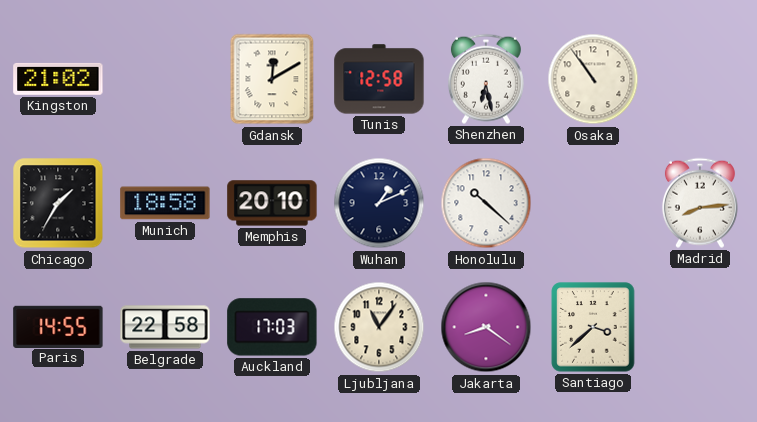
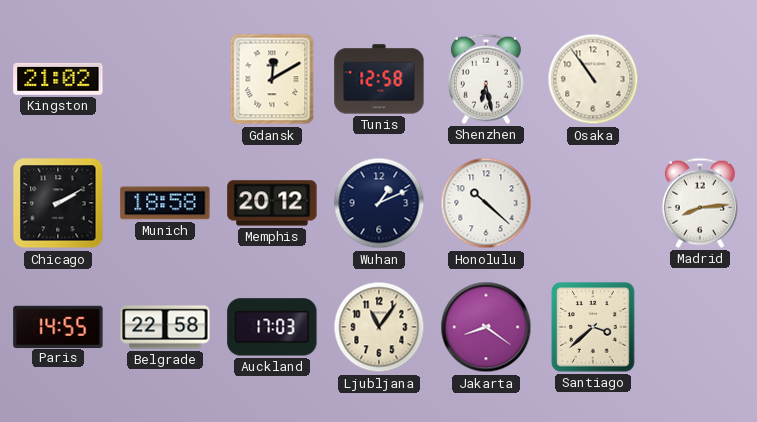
Chicago: 1:35 -> 2:10 (58, 203)
Memphis: 20:10 -> 20:12 (272, 203)
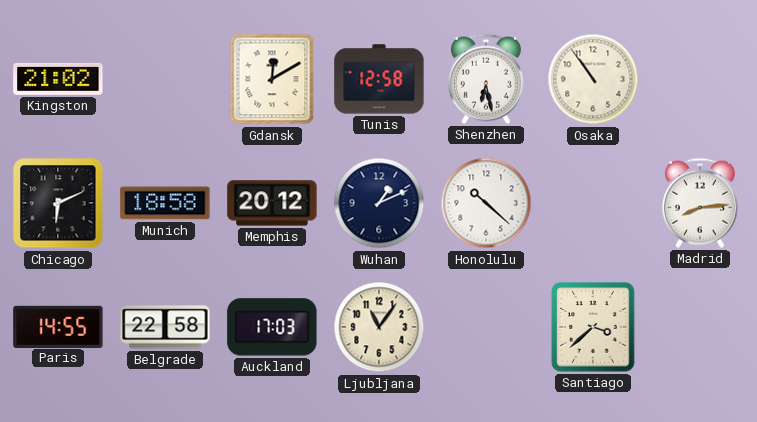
Chicago: 2:10 -> 6:11 (58, 203)
Jakarta: 8:21 -> none (486, 327)
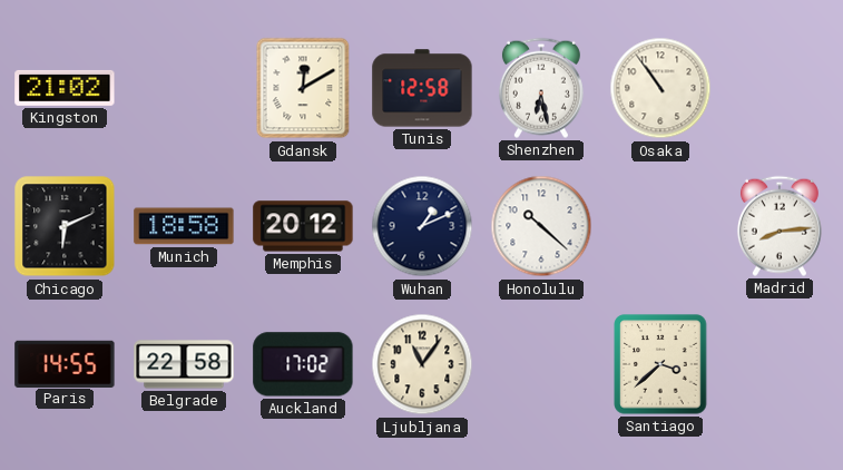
Auckland: 17:03 -> 17:02 (303, 364)
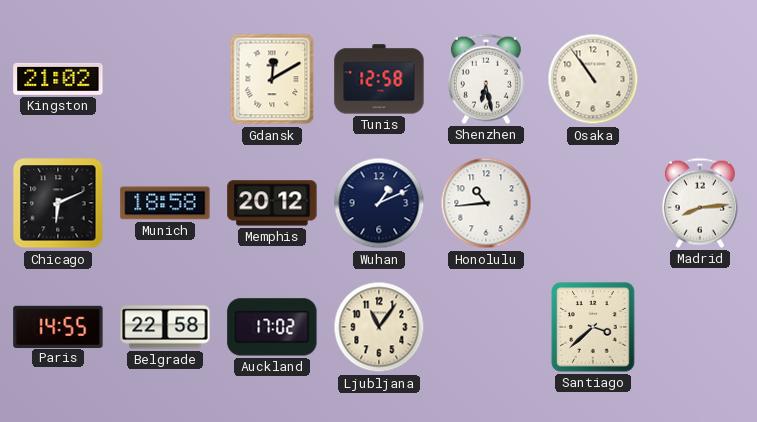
Honolulu: 10:22 -> 10:44 (486, 203)
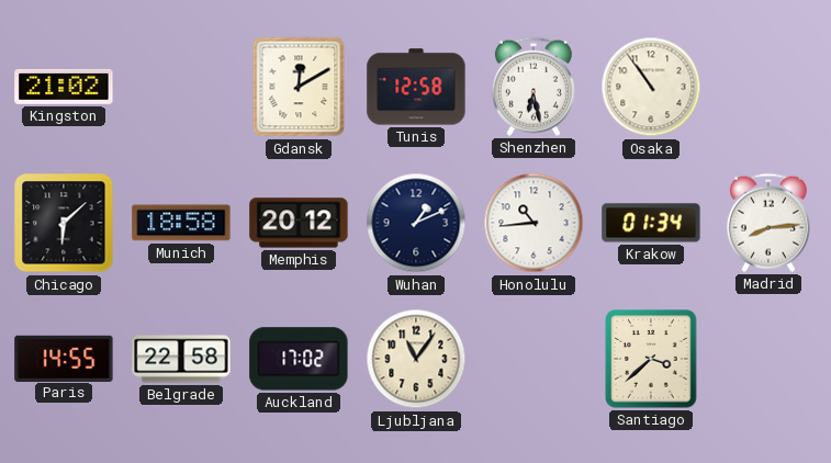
Chicago: 6:11 -> 6:08 (64, 223)
Krakow: none -> 01:34 (651, 223)
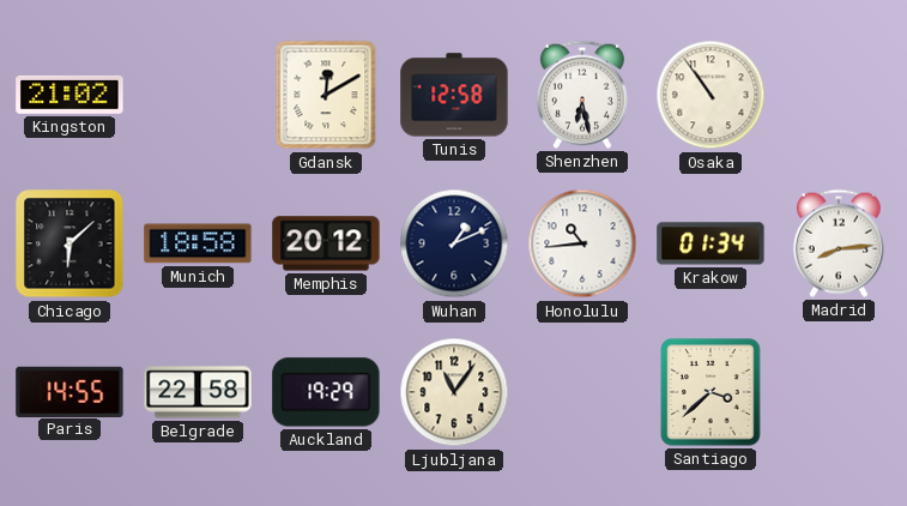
Auckland: 17:02 -> 19:29 (326, 392)
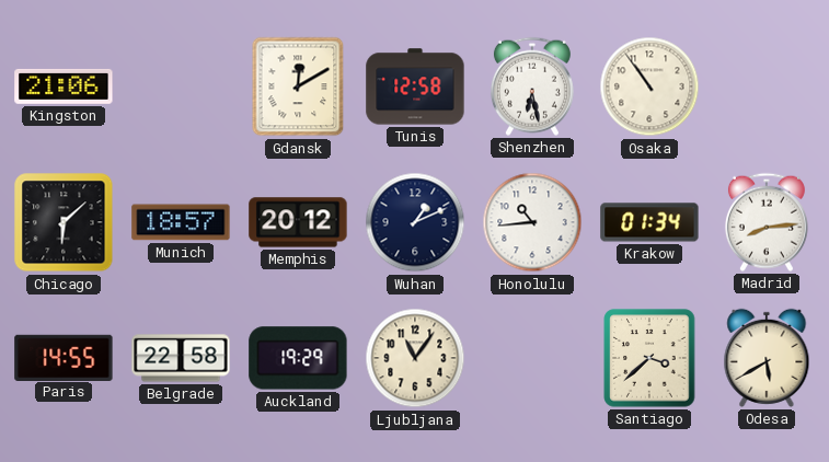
Kingston: 21:02 -> 21:06 (64, 86)
Munich: 18:58 -> 18:57 (181, 222)
Odesa: none -> 5:40 (767, 358)
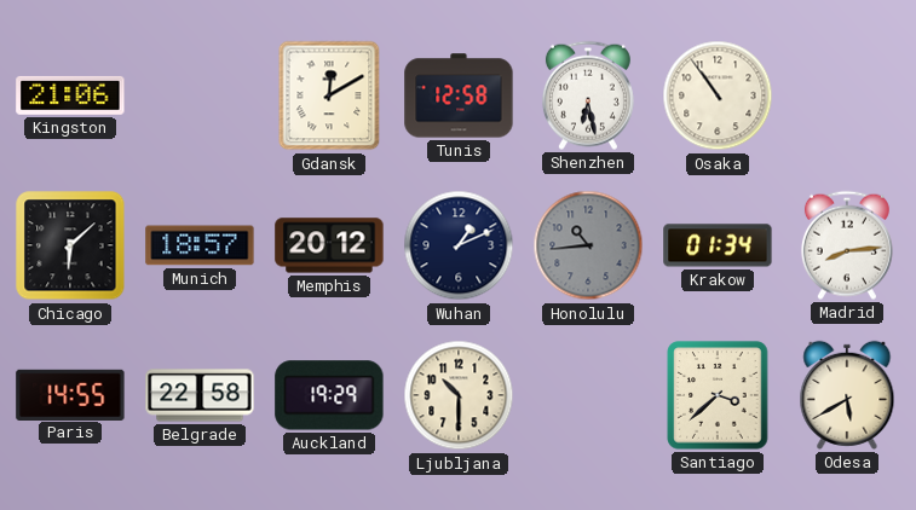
Honolulu dial: white -> grey (588, 245)
Ljubljana: 11:06 -> 10:30 (459, 395)
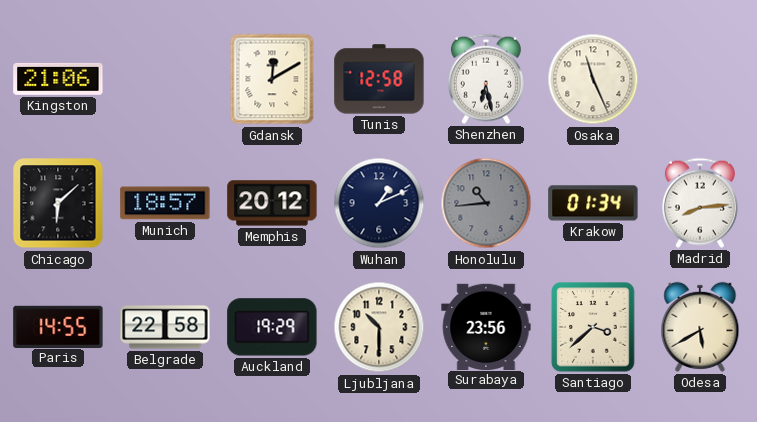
Osaka: 10:54 -> 11:26 (593, 79)
Surabaya: none -> 23:56 (486, 326)
